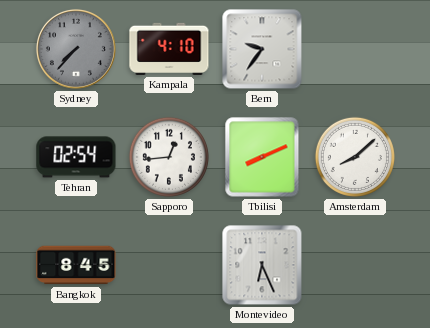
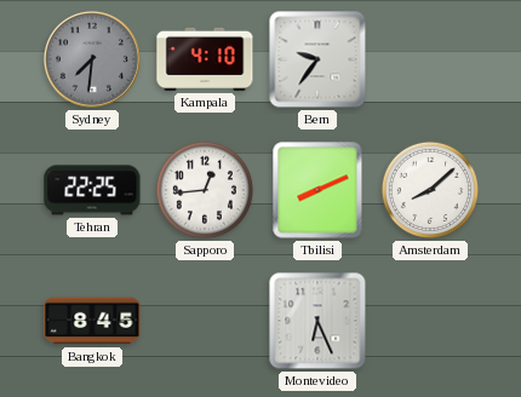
Sydney: 7:37 -> 7:31 (92, 59)
Tehran: 02:54 -> 22:25 (92, 190)
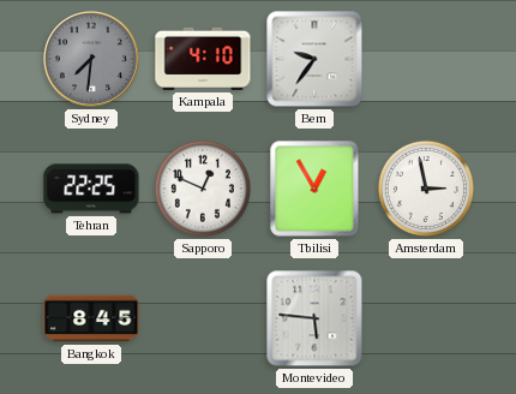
Sapporo: 12:44 -> 12:49 (203, 189)
Tbilisi: 8:11 -> 12:55 (314, 189)
Amsterdam: 8:08 -> 2:58 (426, 189)
Montevideo: 6:26 -> 5:46 (314, 318)
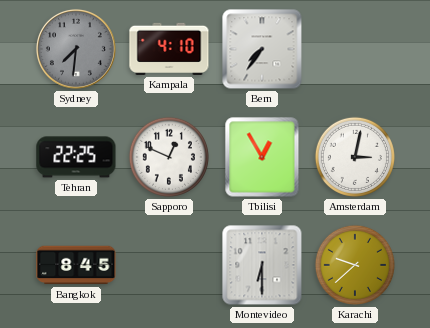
Bern: 9:36 -> 7:36 (262, 49)
Amsterdam: 2:58 -> 3:02 (355, 157)
Montevideo: 5:46 -> 6:30 (262, 265)
Karachi: none -> 9:38 (355, 265)
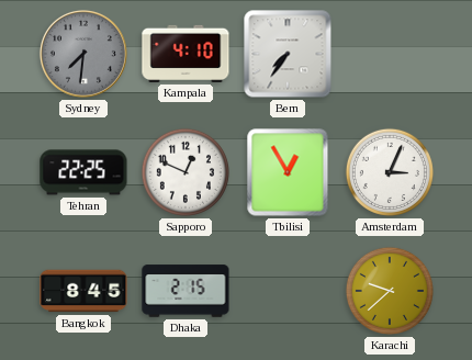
Amsterdam: 3:02 -> 3:04 (390, 172)
Dhaka: none -> 2:15 (186, 291)
Montevideo: 6:30 -> none (262, 265)
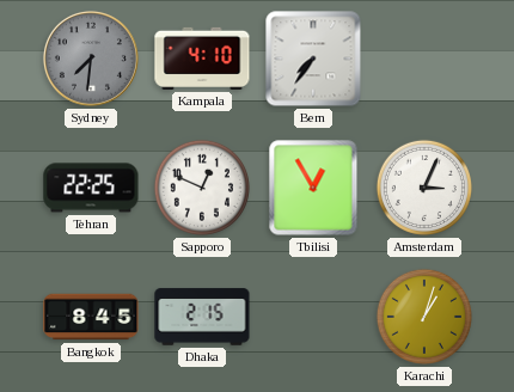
Karachi: 9:38 -> 1:03 (424, 317)
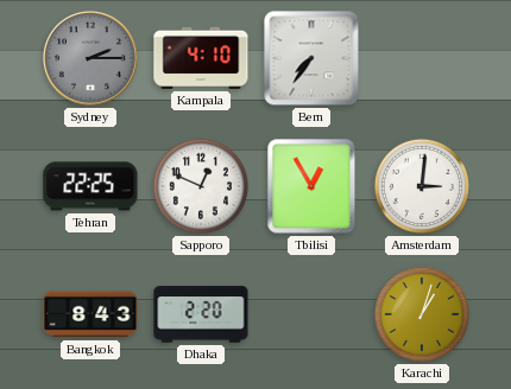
Sydney: 7:31 -> 2:15 (90, 58)
Amsterdam: 3:04 -> 3:01 (422, 186)
Bangkok: 8:45 -> 8:43 (90, 314)
Dhaka: 2:15 -> 2:20 (201, 314)
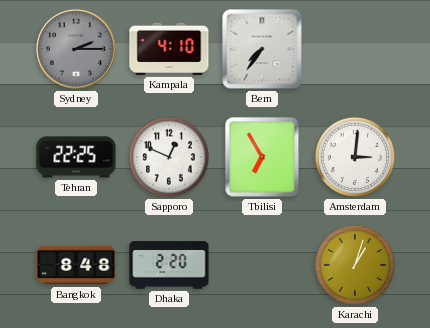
Tbilisi: 12:55 -> 6:55 (262, 157)
Bangkok: 8:43 -> 8:48 (76, 265)
